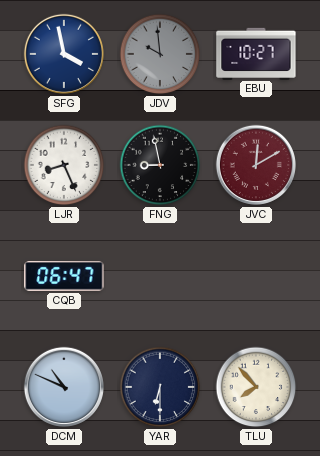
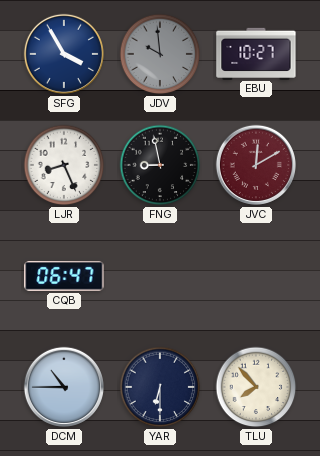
SFG: 3:58 -> 3:55 (64, 54)
DCM: 10:49 -> 10:45 (64, 387)
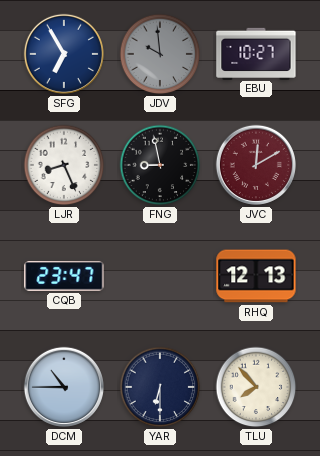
SFG: 3:55 -> 6:55 (64, 54)
CQB: 06:47 -> 23:47 (64, 277)
RHQ: none -> 12:13 (256, 276)
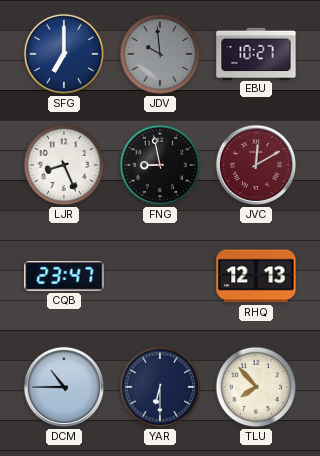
SFG: 6:55 -> 7:00 (64, 54)
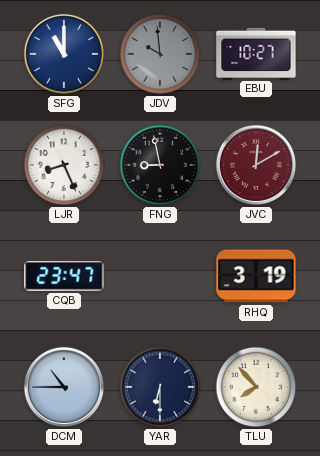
SFG: 7:00 -> 11:00 (64, 54)
RHQ: 12:13 -> 3:19 (256, 276)
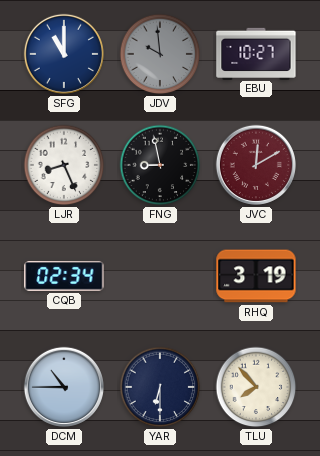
CQB: 23:47 -> 02:34 (64, 277)
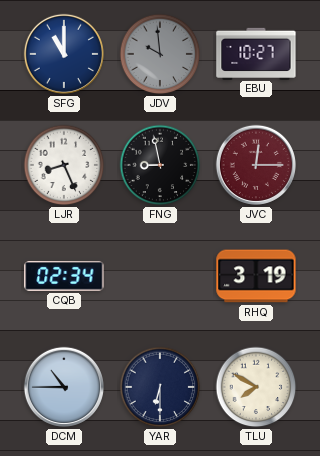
JVC: 12:10 -> 12:15 (256, 165)
TLU: 7:53 -> 7:50 (256, 387)
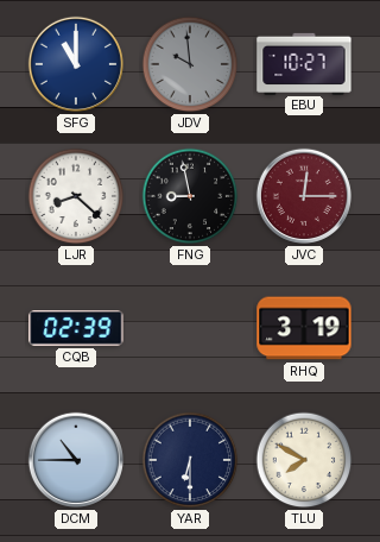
LJR: 8:26 -> 8:22 (76, 196)
CQB: 02:34 -> 02:39 (76, 329)
